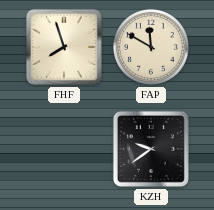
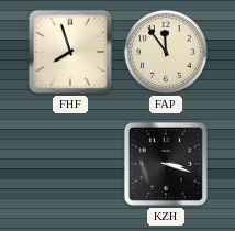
FAP: 11:50 -> 11:54 (166, 52)
KZH: 9:39 -> 3:18 (166, 164)
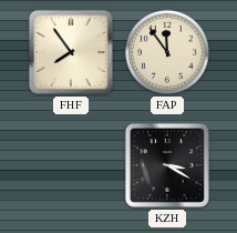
FHF: 7:57 -> 7:54 (71, 52)
KZH: 3:18 -> 3:20 (167, 165)
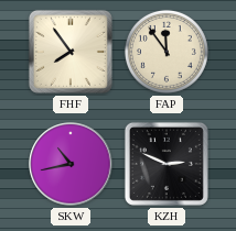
SKW: none -> 10:43 (71, 164)
KZH: 3:20 -> 2:49 (167, 164)
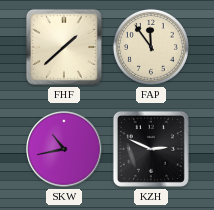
FHF: 7:54 -> 1:38 (64, 47)
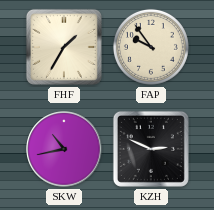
FHF: 1:38 -> 1:35 (64, 47)
FAP: 11:54 -> 9:54 (151, 47)
